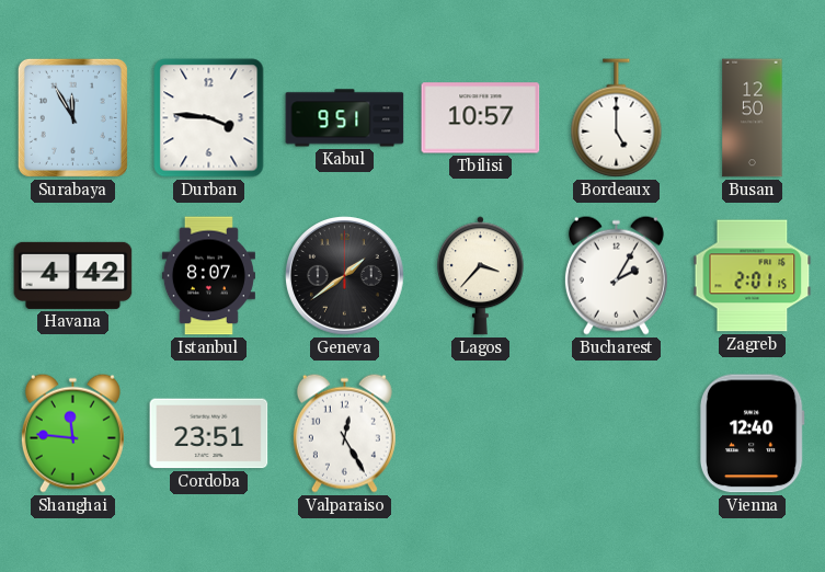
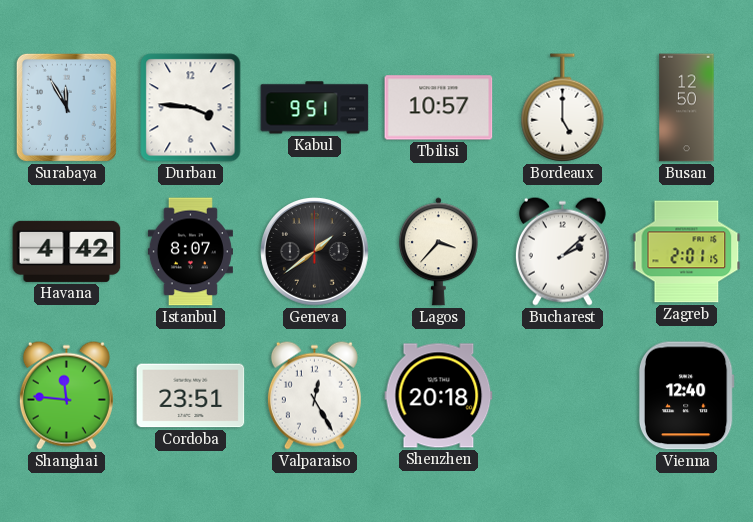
Bucharest: 2:05 -> 2:08 (562, 251)
Shenzhen: none -> 20:18 (439, 396)
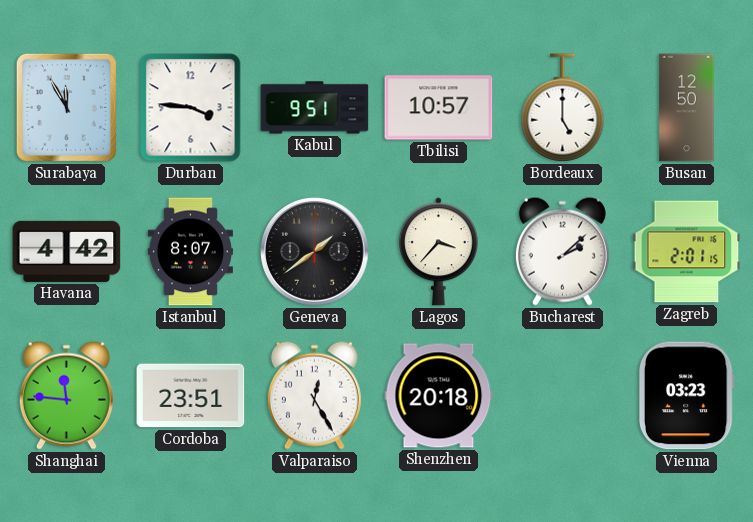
Vienna: 12:40 -> 03:23 (686, 396)
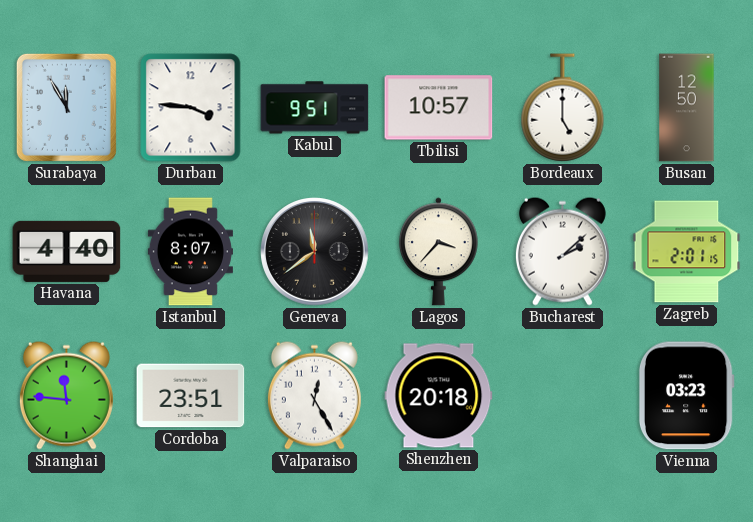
Havana: 4:42 -> 4:40 (67, 251)
Geneva: 1:39 -> 11:39 (315, 252)
